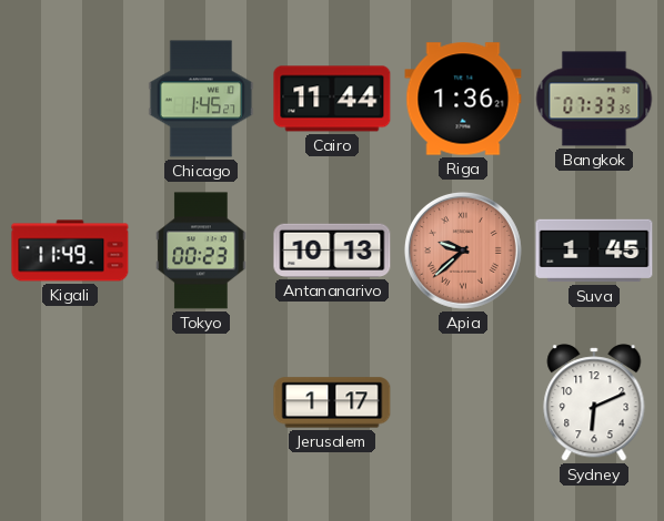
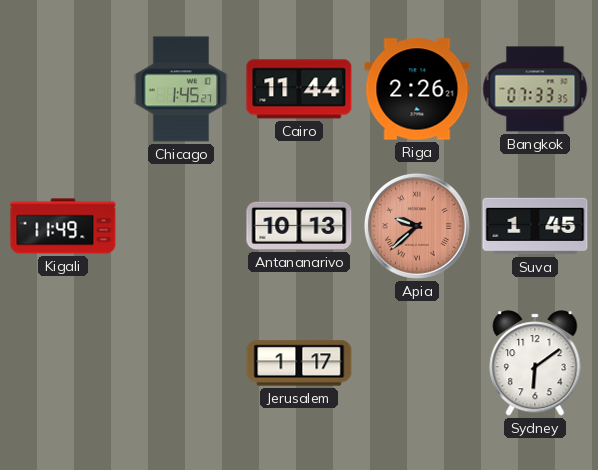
Riga: 1:36 -> 2:26 (417, 89)
Tokyo: 00:23 -> none (201, 251)
Sydney: 6:11 -> 6:09 (535, 363)
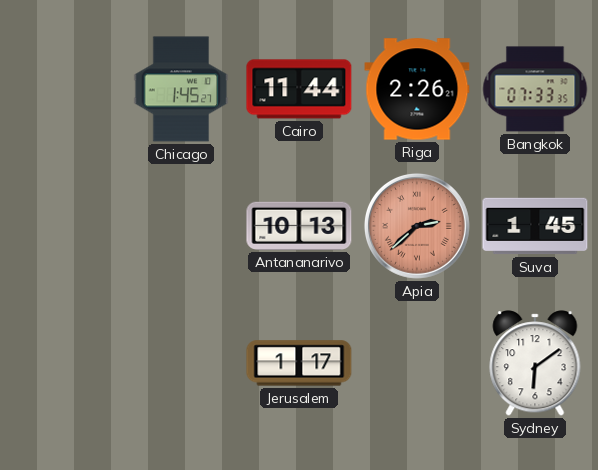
Kigali: 11:49 -> none (63, 226)
Apia: 9:38 -> 2:38 (417, 226)
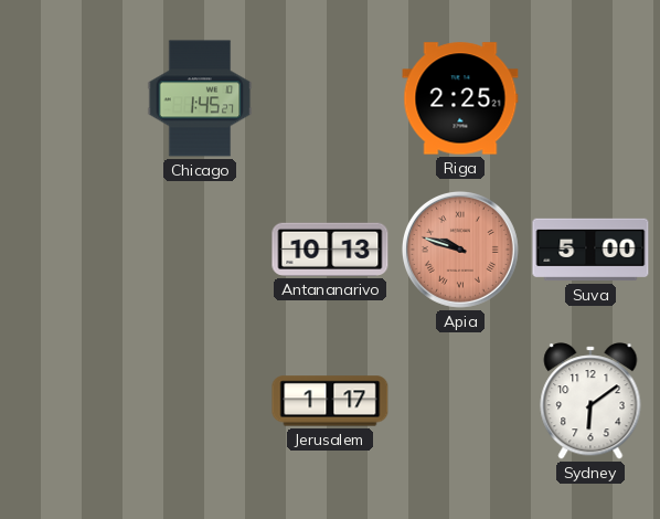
Cairo: 11:44 -> none (299, 89)
Riga: 2:26 -> 2:25 (460, 98)
Bangkok: 07:33 -> none (535, 89)
Apia: 2:38 -> 9:48 (460, 250)
Suva: 1:45 -> 5:00 (590, 250)
